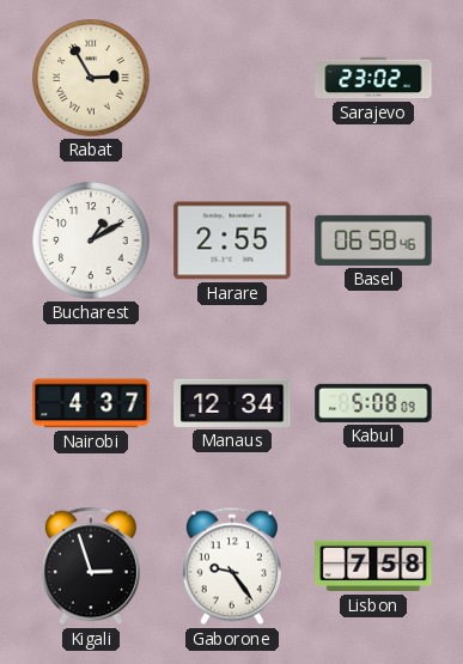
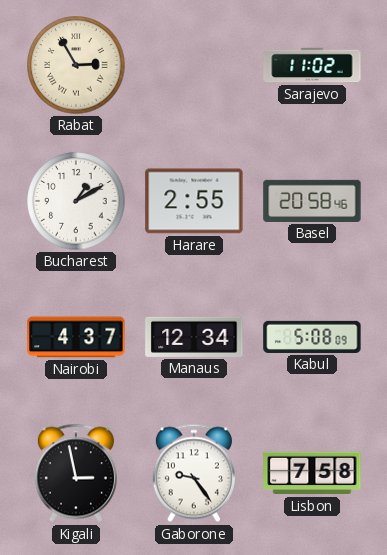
Sarajevo: 23:02 -> 11:02 (312, 65)
Basel: 06:58 -> 20:58 (312, 201)
Kigali: 2:57 -> 2:58 (76, 473)
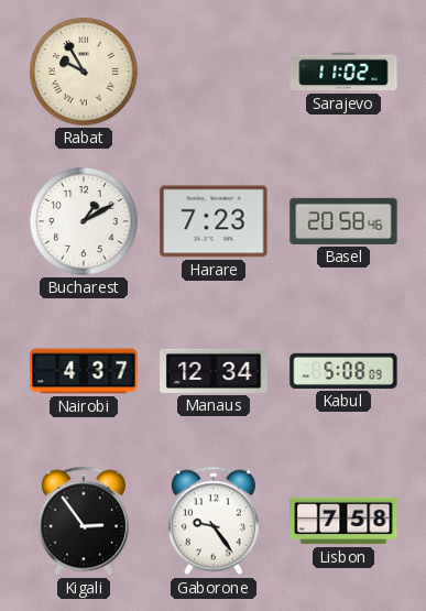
Rabat: 2:55 -> 9:55 (84, 72)
Harare: 2:55 -> 7:23 (214, 221)
Kigali: 2:58 -> 2:54 (84, 521)
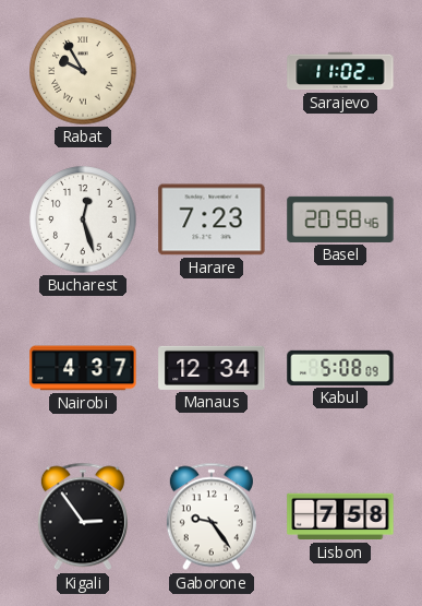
Bucharest: 1:10 -> 12:27 (83, 219)
